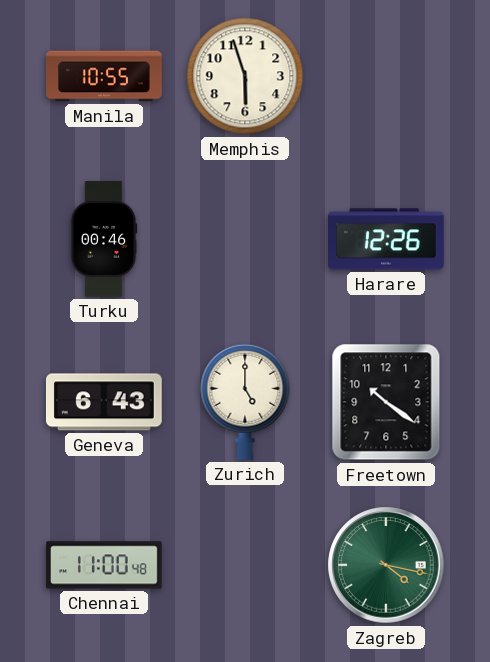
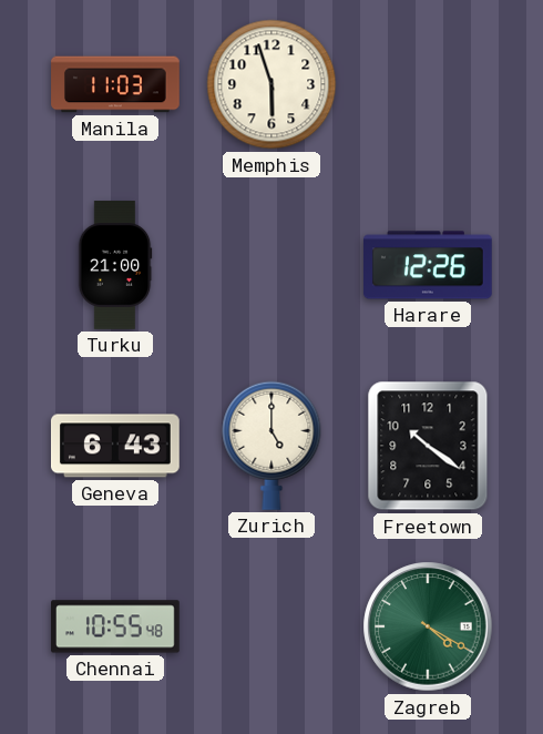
Manila: 10:55 -> 11:03 (115, 84)
Turku: 00:46 -> 21:00 (115, 265)
Chennai: 11:00 -> 10:55 (116, 626)
Zagreb: 4:17 -> 4:20 (428, 626)
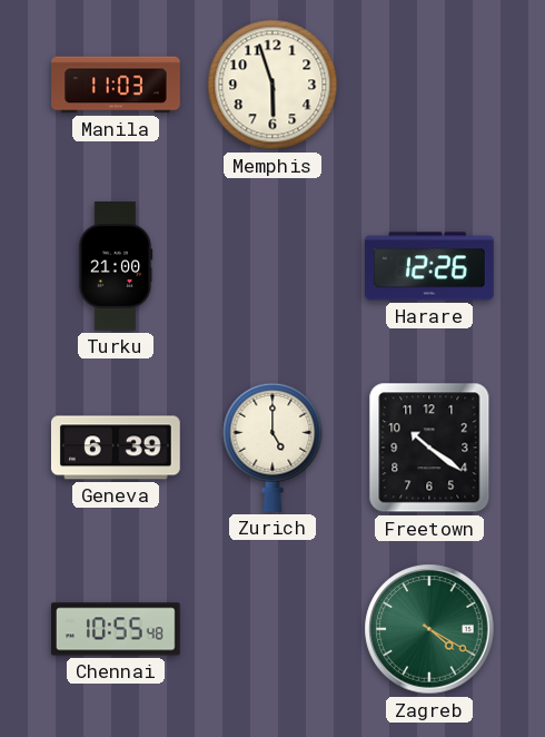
Geneva: 6:43 -> 6:39 (116, 448)
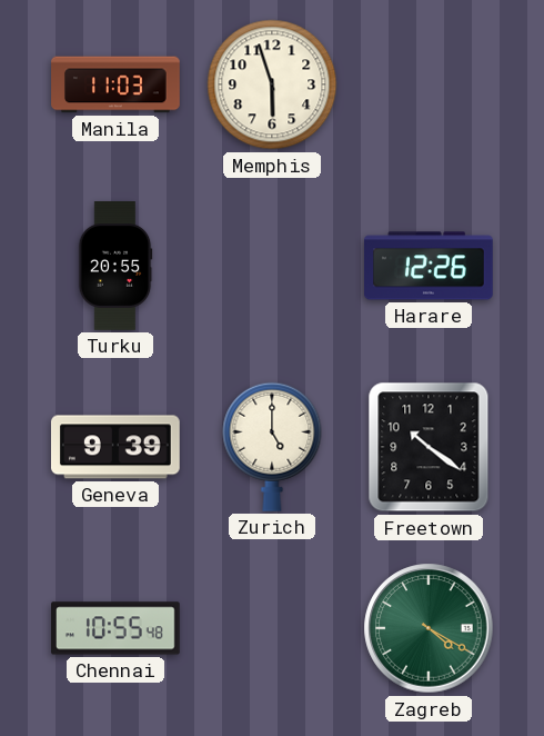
Turku: 21:00 -> 20:55 (115, 266)
Geneva: 6:39 -> 9:39 (115, 447)
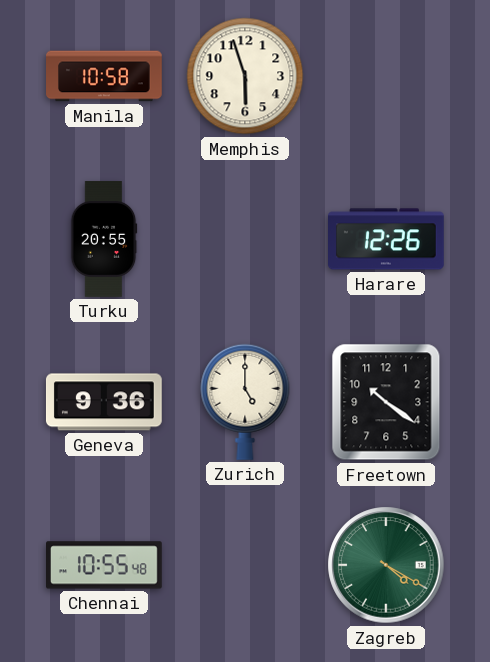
Manila: 11:03 -> 10:58 (104, 76)
Geneva: 9:39 -> 9:36 (104, 402)
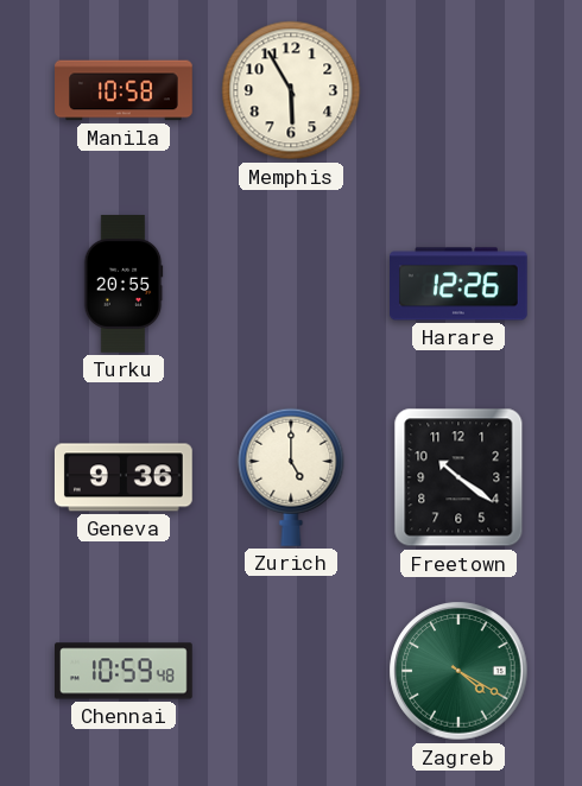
Memphis: 5:57 -> 5:55 (291, 90)
Chennai: 10:55 -> 10:59 (125, 671)
